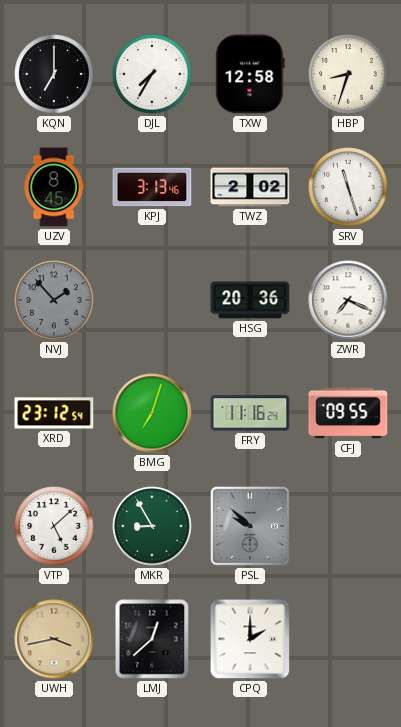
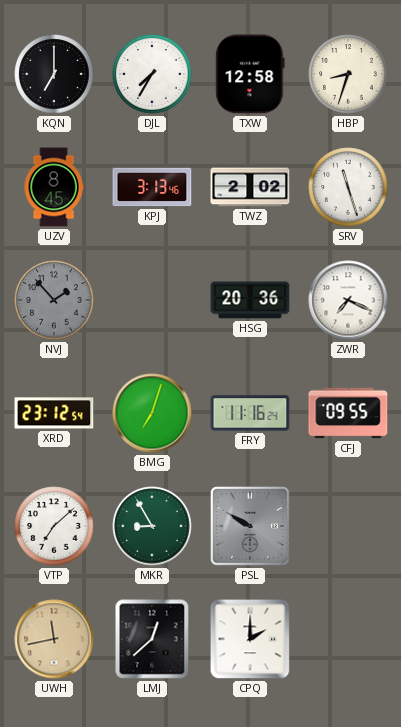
VTP: 5:08 -> 7:08 (54, 526)
PSL: 9:52 -> 9:50 (250, 526)
UWH: 3:43 -> 11:43 (54, 639)
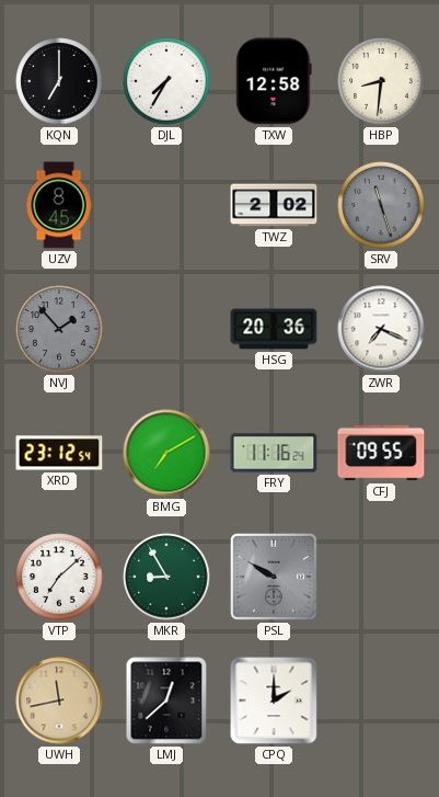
HBP: 8:33 -> 8:31 (381, 81)
KPJ: 3:13 -> none (152, 187)
SRV dial: white -> grey (381, 205)
BMG: 7:03 -> 7:10 (166, 453)
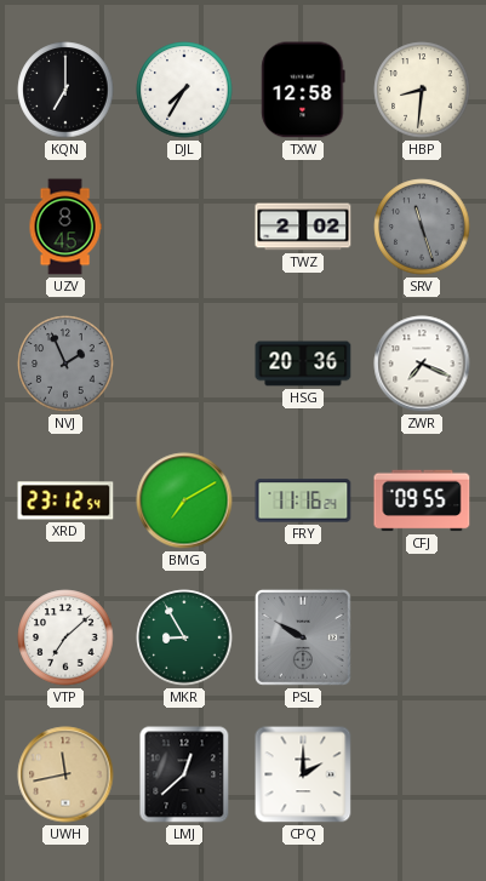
NVJ: 1:53 -> 1:56 (65, 364)
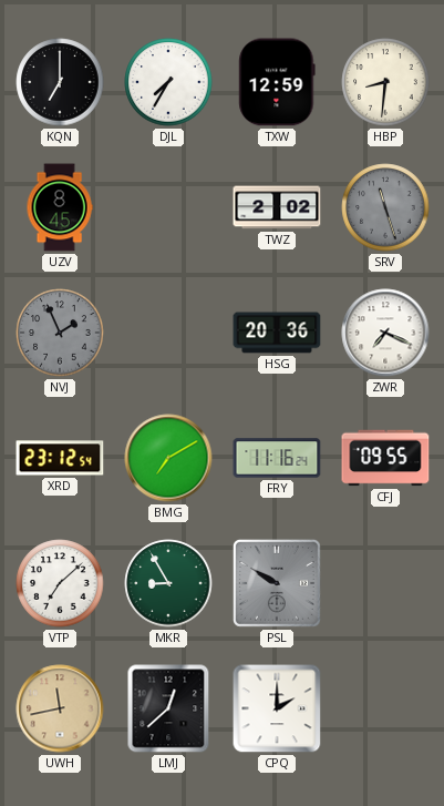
TXW: 12:58 -> 12:59 (277, 82)
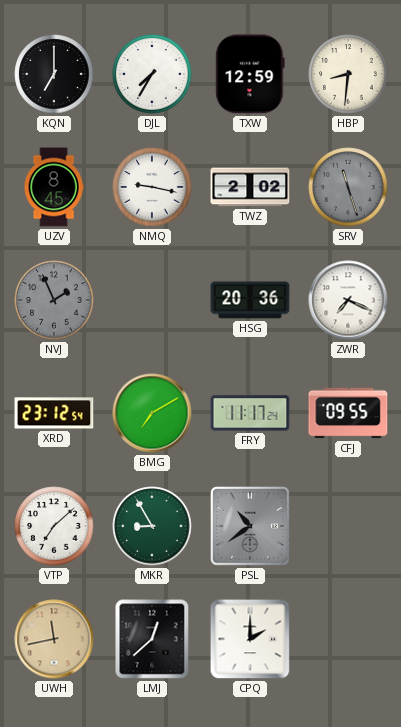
NMQ: none -> 9:17 (152, 187)
FRY: 11:16 -> 11:17 (250, 413)
PSL: 9:50 -> 10:39 (250, 526)
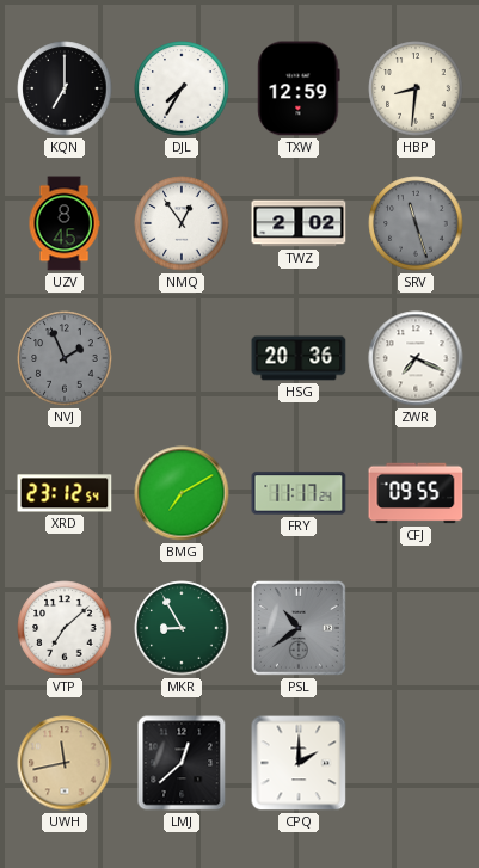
NMQ: 9:17 -> 12:54 (182, 223)
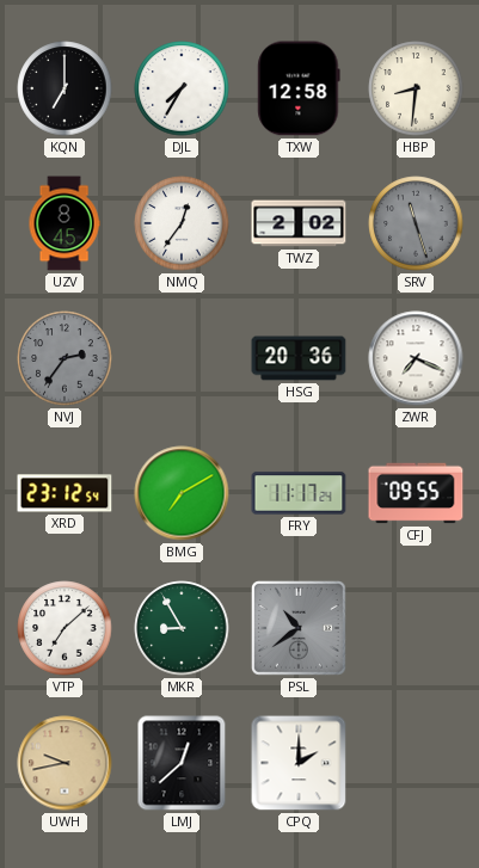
TXW: 12:59 -> 12:58 (299, 88)
NMQ: 12:54 -> 12:36 (182, 223)
NVJ: 1:56 -> 2:36 (65, 358)
UWH: 11:43 -> 9:43 (65, 763)
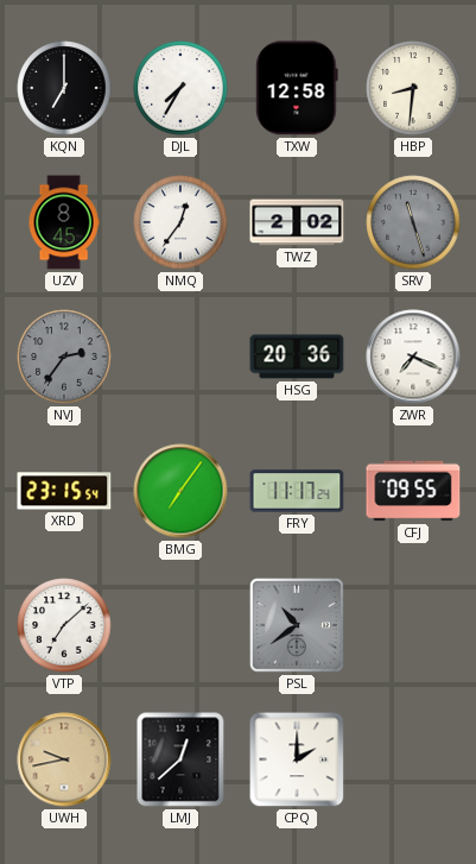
XRD: 23:12 -> 23:15 (64, 491)
BMG: 7:10 -> 7:06 (180, 491)
MKR: 8:55 -> none (182, 628)
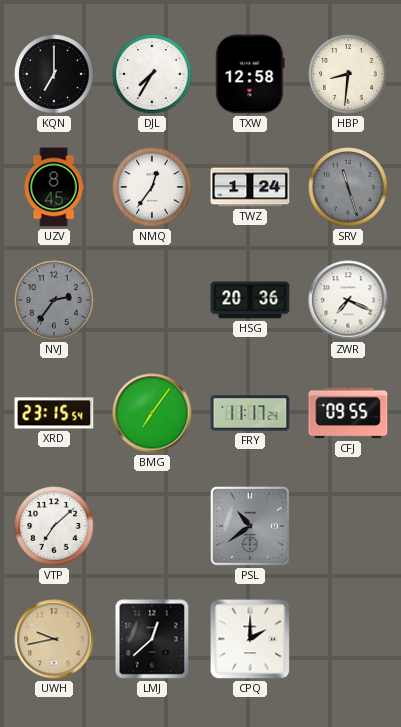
TWZ: 2:02 -> 1:24 (250, 187)
